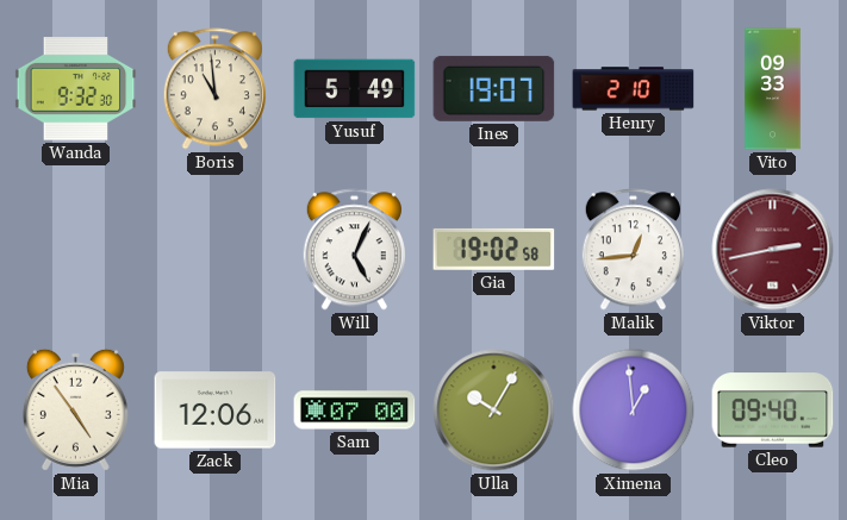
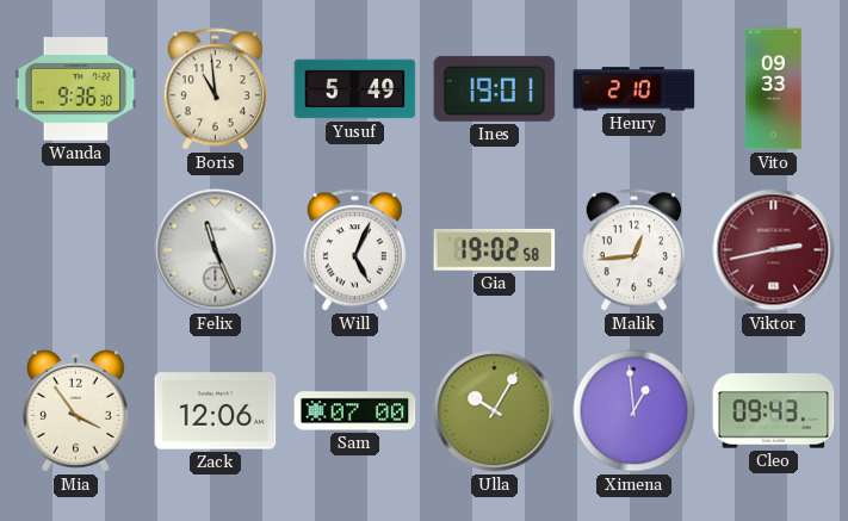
Wanda: 9:32 -> 9:36 (76, 89)
Ines: 19:07 -> 19:01 (495, 88)
Felix: none -> 11:26 (216, 250)
Mia: 4:54 -> 3:54 (75, 410)
Cleo: 09:40 -> 09:43 (774, 411)
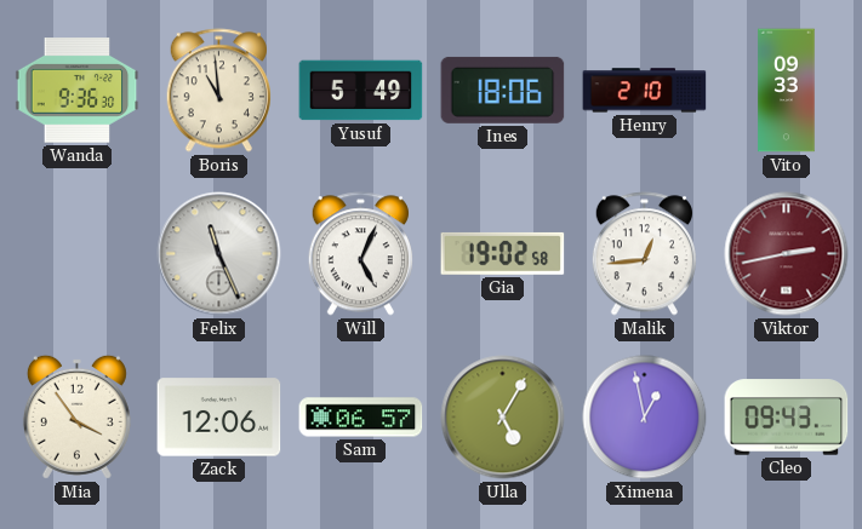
Ines: 19:01 -> 18:06 (503, 90)
Sam: 07:00 -> 06:57 (361, 418)
Ulla: 10:05 -> 5:05 (503, 418)
Ximena: 12:59 -> 12:58 (645, 418)
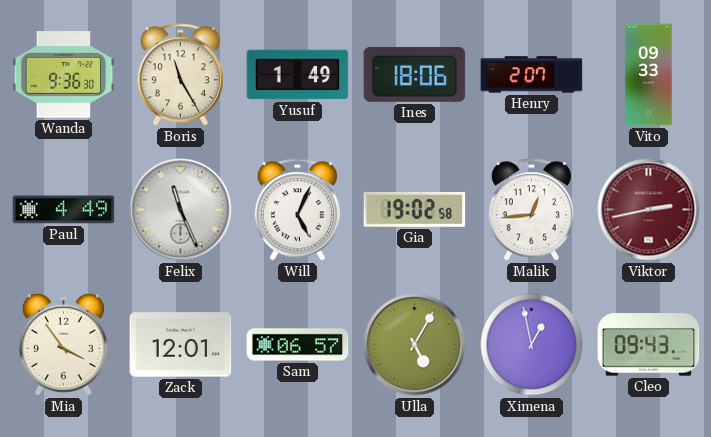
Boris: 10:59 -> 11:25 (180, 75)
Yusuf: 5:49 -> 1:49 (298, 75)
Henry: 2:10 -> 2:07 (532, 75)
Paul: none -> 4:49 (64, 210)
Zack: 12:06 -> 12:01 (181, 345)
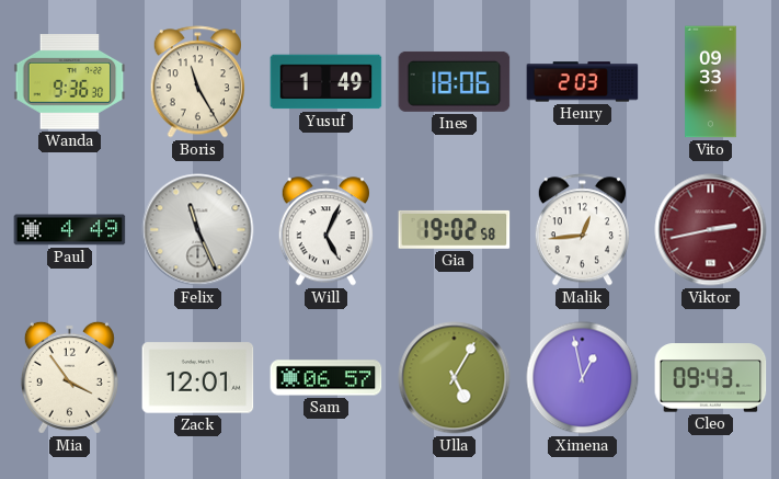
Henry: 2:07 -> 2:03 (583, 82)
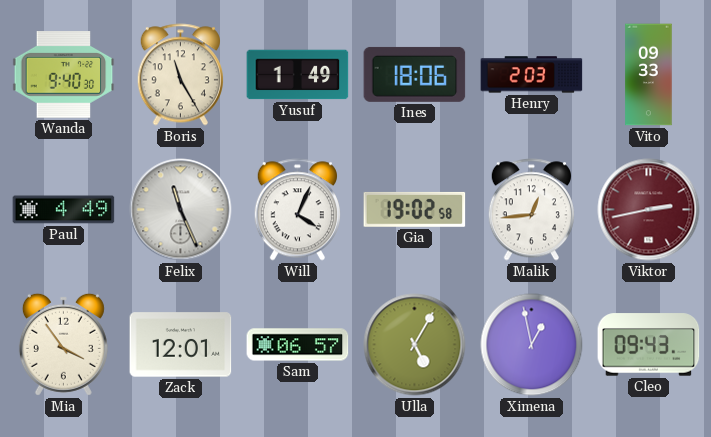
Wanda: 9:36 -> 9:40 (64, 75)
Will: 5:04 -> 4:04 (297, 210)
